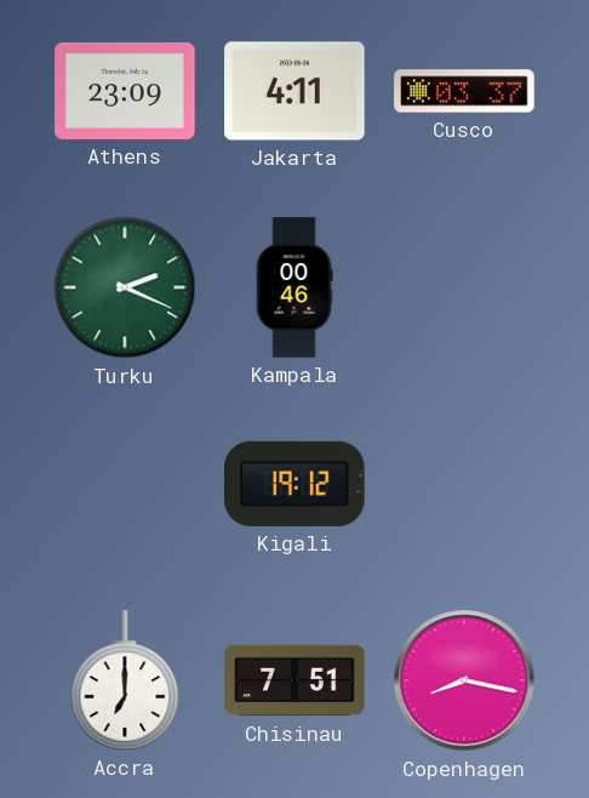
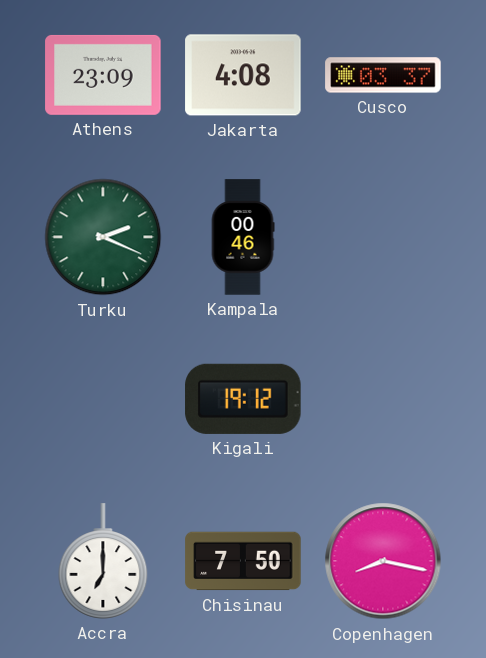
Jakarta: 4:11 -> 4:08 (243, 75)
Chisinau: 7:51 -> 7:50 (243, 561)
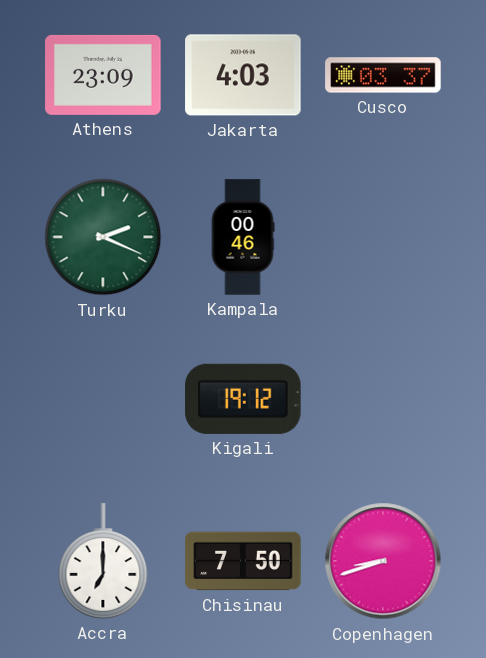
Jakarta: 4:08 -> 4:03 (243, 75)
Copenhagen: 8:17 -> 8:42 (383, 561)
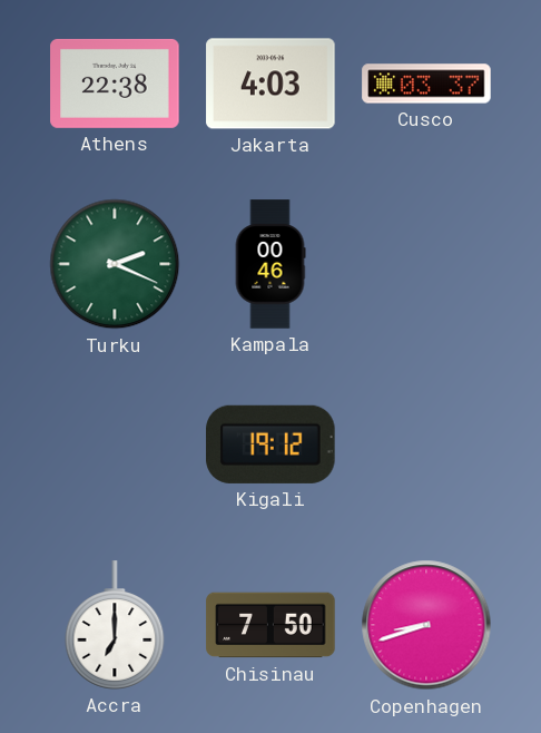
Athens: 23:09 -> 22:38 (115, 84)
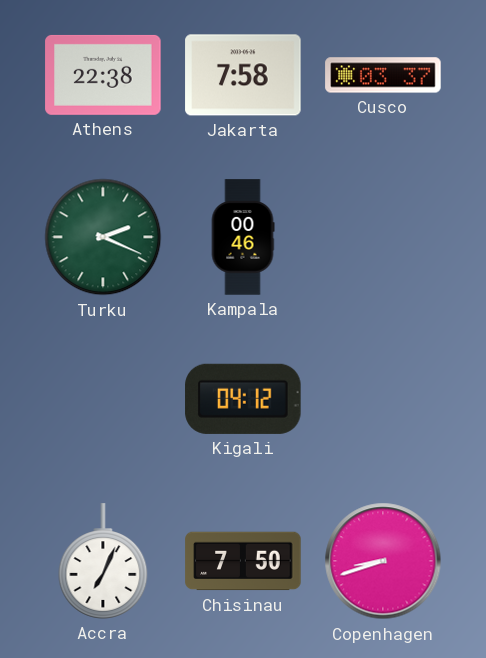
Jakarta: 4:03 -> 7:58 (243, 75)
Kigali: 19:12 -> 04:12 (243, 399)
Accra: 7:00 -> 7:04 (103, 561)
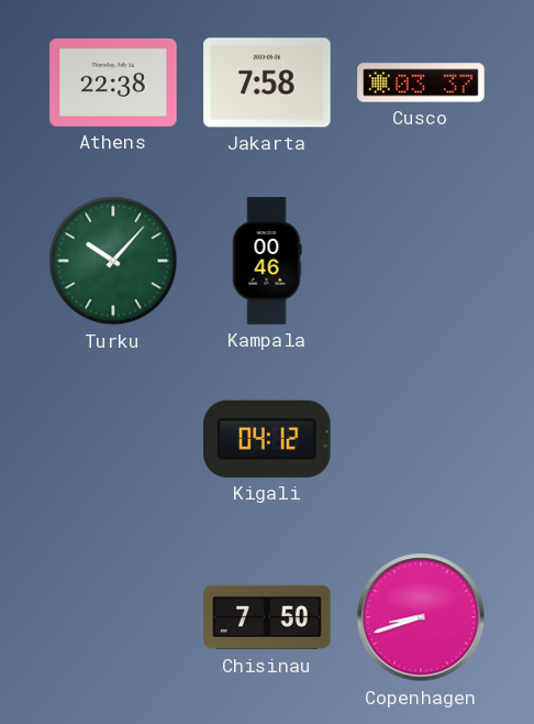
Turku: 2:19 -> 10:07 (113, 261)
Accra: 7:04 -> none (103, 561)
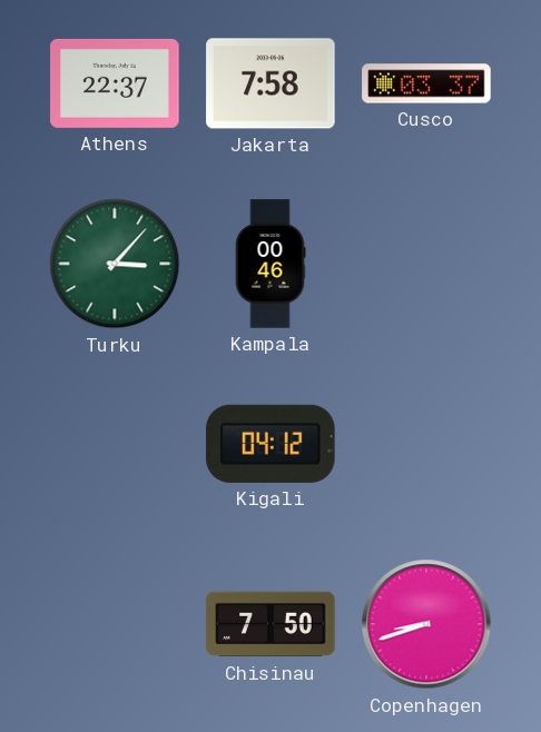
Athens: 22:38 -> 22:37 (115, 83)
Turku: 10:07 -> 3:07 (115, 264)
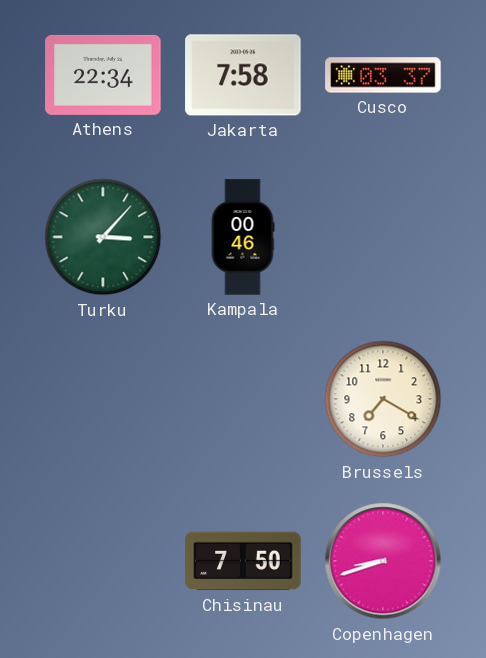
Athens: 22:37 -> 22:34 (103, 75)
Kigali: 04:12 -> none (270, 444)
Brussels: none -> 7:20 (383, 399)
